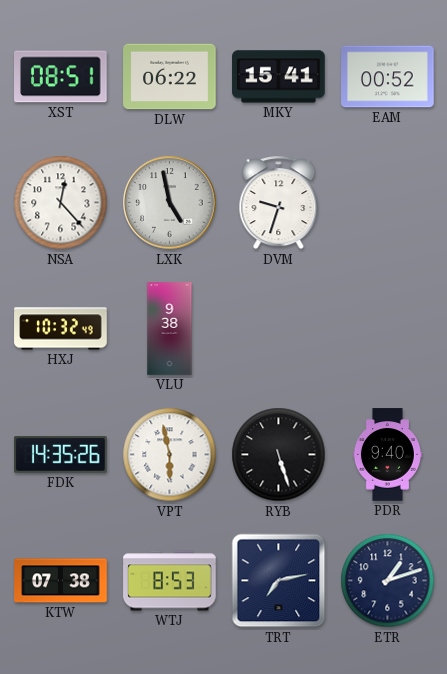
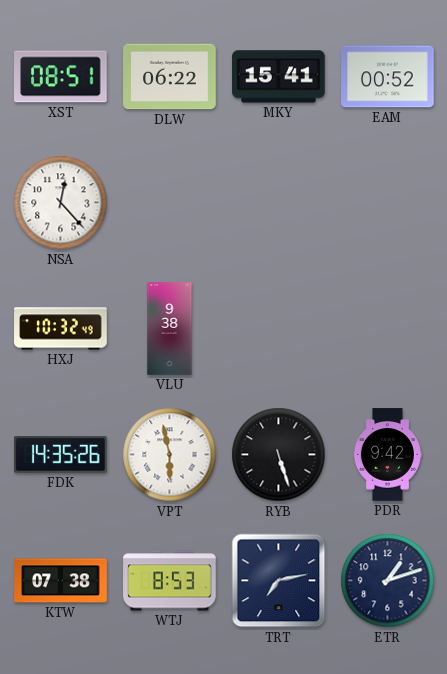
LXK: 4:58 -> none (170, 203)
DVM: 9:33 -> none (279, 203)
PDR: 9:40 -> 9:42 (387, 455)
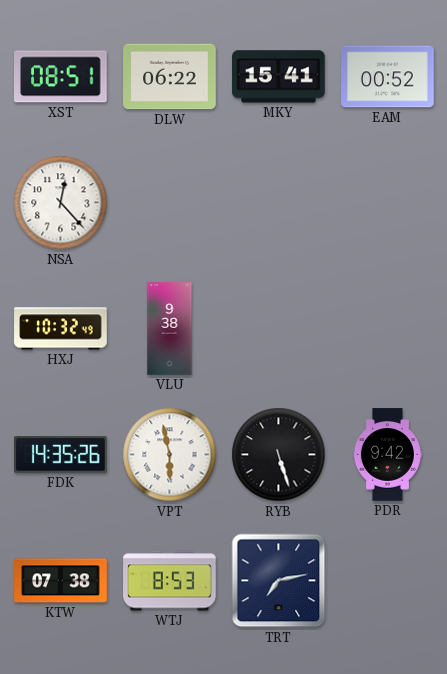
ETR: 1:12 -> none (388, 581)
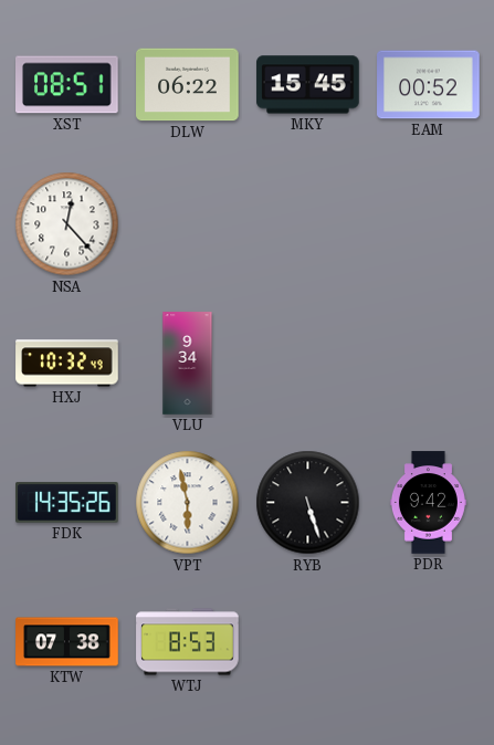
MKY: 15:41 -> 15:45 (308, 85)
VLU: 9:38 -> 9:34 (188, 364)
TRT: 7:13 -> none (279, 581)
